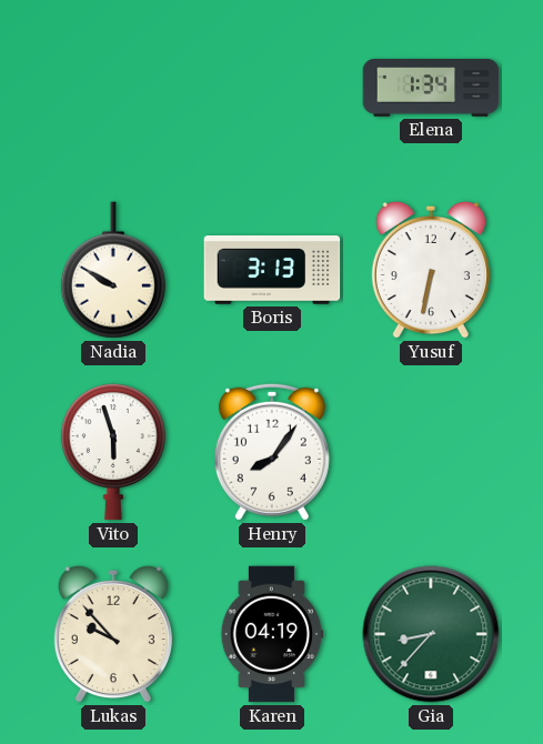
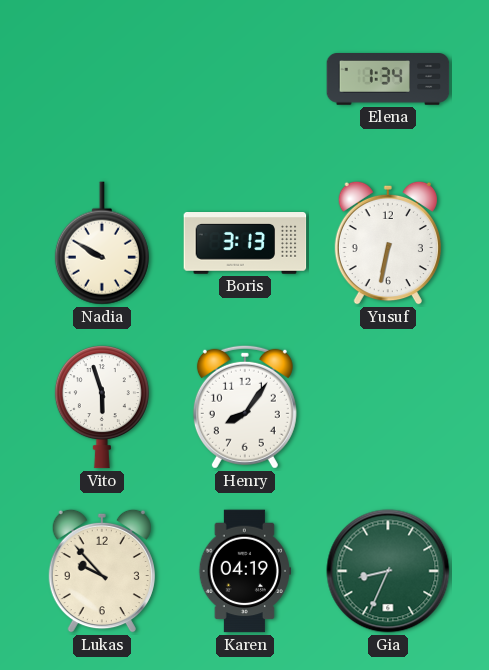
Gia: 8:37 -> 8:34 (388, 571)
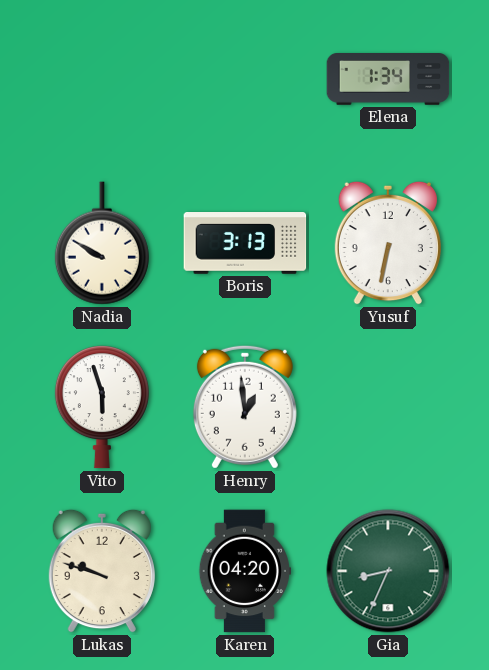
Henry: 8:06 -> 12:59 (245, 407)
Lukas: 9:53 -> 9:48 (102, 571)
Karen: 04:19 -> 04:20 (244, 571)
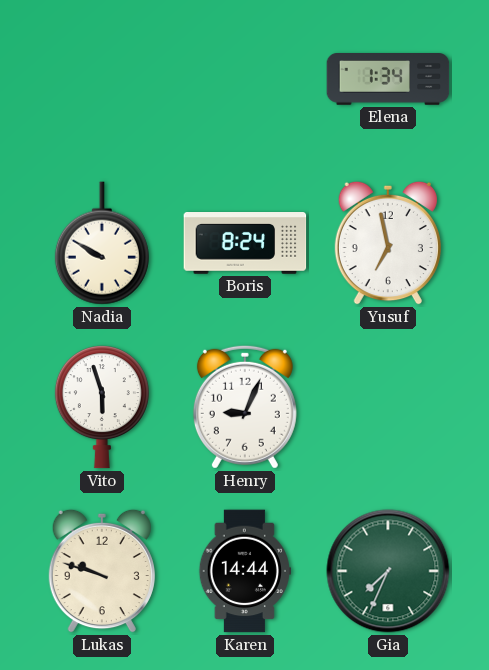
Boris: 3:13 -> 8:24 (245, 244)
Yusuf: 6:32 -> 6:58 (388, 243)
Henry: 12:59 -> 9:04 (245, 407)
Karen: 04:20 -> 14:44 (244, 571)
Gia: 8:34 -> 7:34 (388, 571)
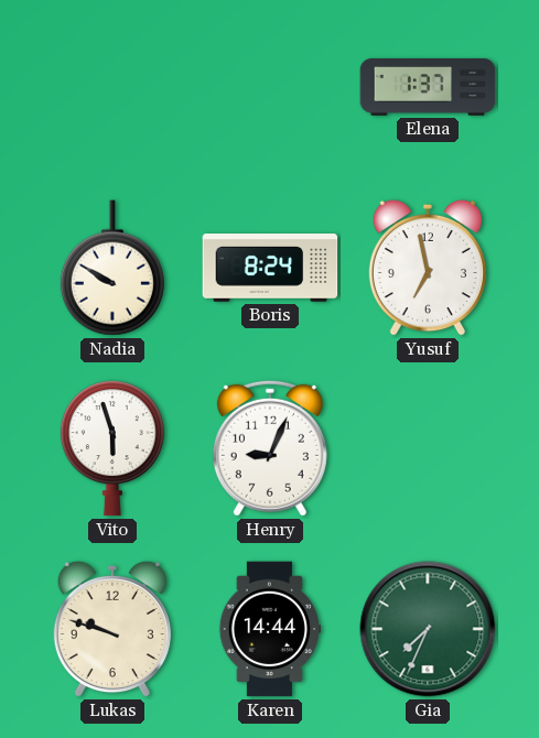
Elena: 1:34 -> 1:37 (428, 87)
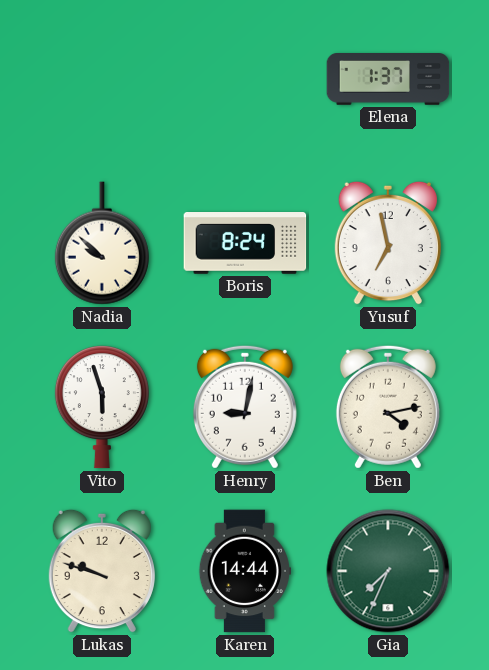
Nadia: 9:50 -> 9:52 (102, 243)
Henry: 9:04 -> 9:02 (245, 407)
Ben: none -> 4:13 (388, 407)
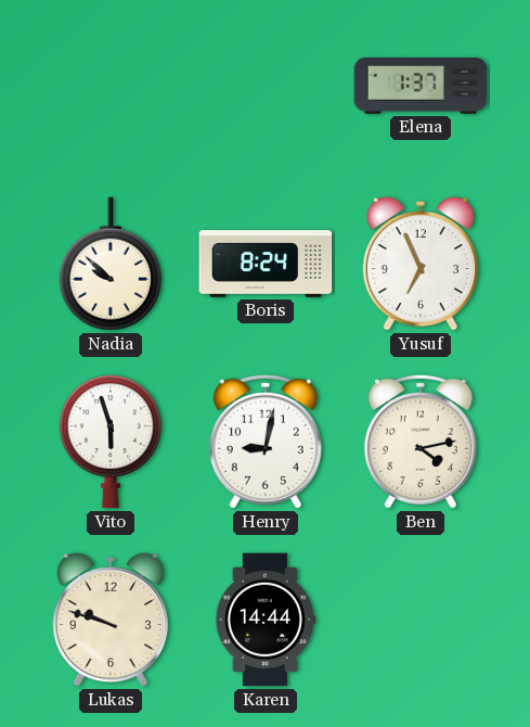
Yusuf: 6:58 -> 6:56 (421, 264)
Gia: 7:34 -> none (388, 571)
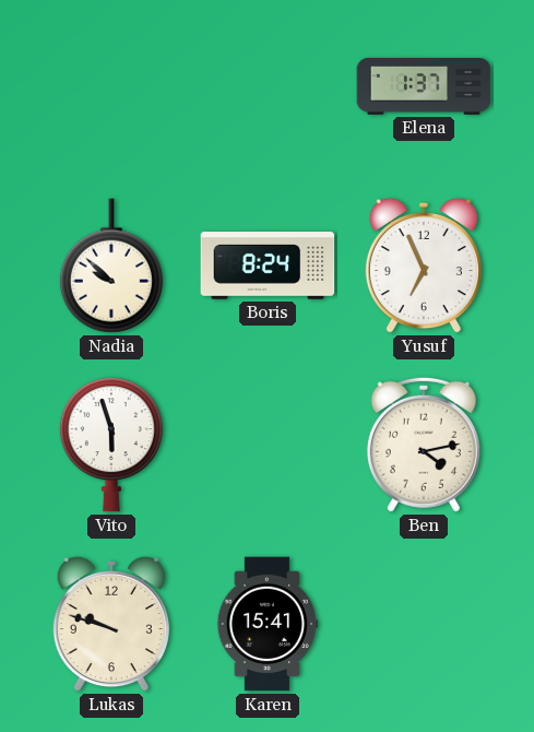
Henry: 9:02 -> none (266, 442)
Karen: 14:44 -> 15:41 (266, 624)
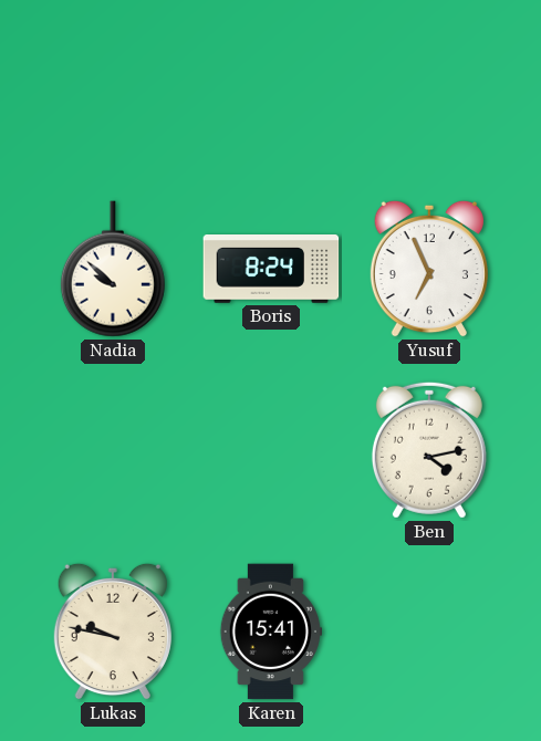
Elena: 1:37 -> none (424, 86)
Vito: 5:57 -> none (111, 445)
Lukas: 9:48 -> 9:47 (113, 632)
